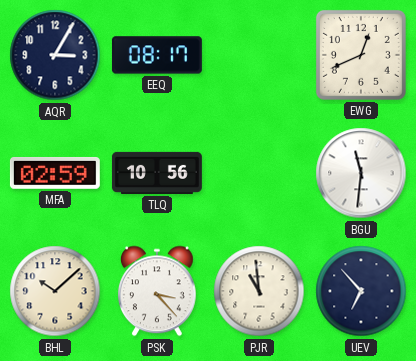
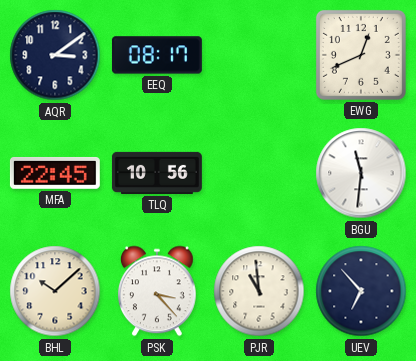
AQR: 3:05 -> 3:09 (55, 55)
MFA: 02:59 -> 22:45 (55, 173)
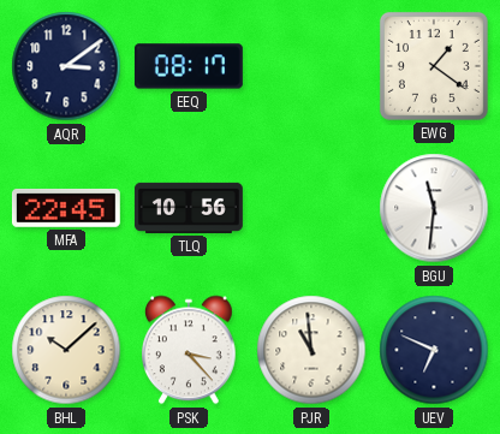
EWG: 12:41 -> 1:21 (434, 66)
UEV: 6:53 -> 6:49 (434, 350)
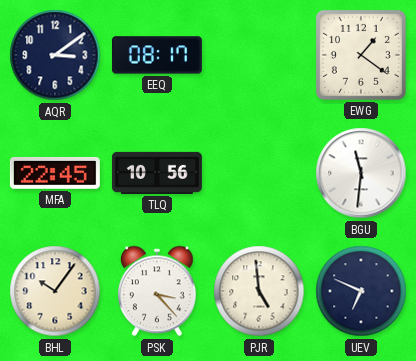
BHL: 10:08 -> 10:06 (55, 291)
PJR: 10:59 -> 4:59 (259, 291)
